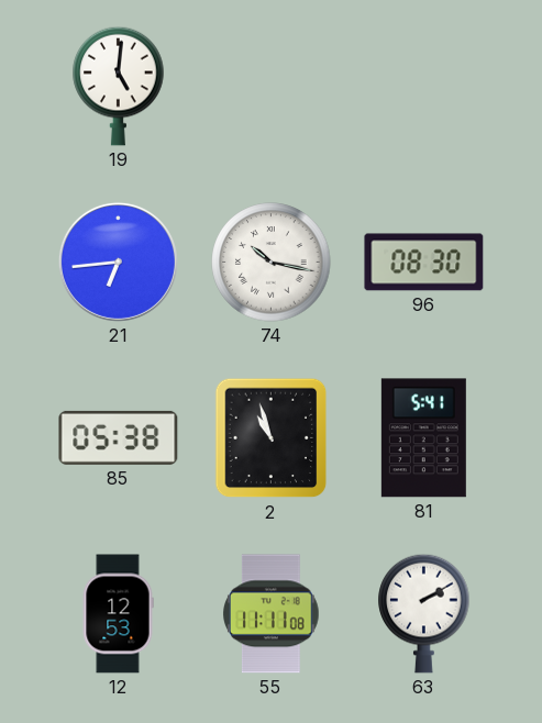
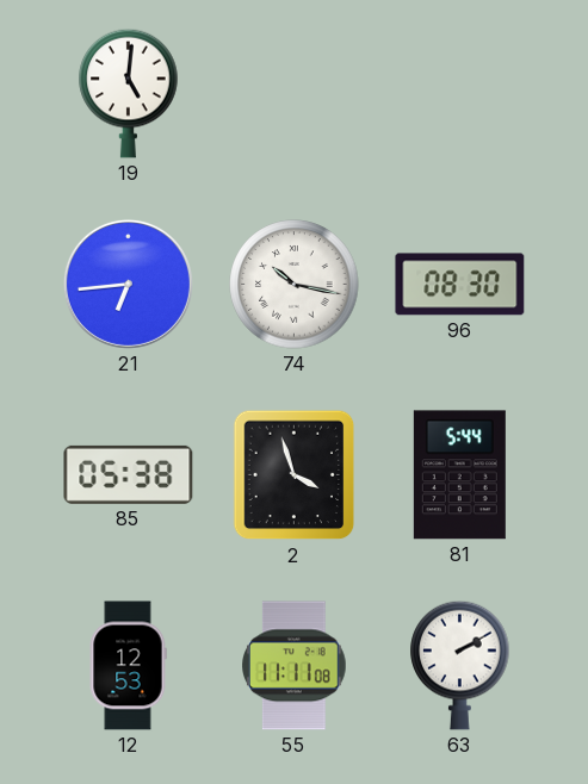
2: 10:57 -> 3:57 (295, 475)
81: 5:41 -> 5:44 (459, 475)
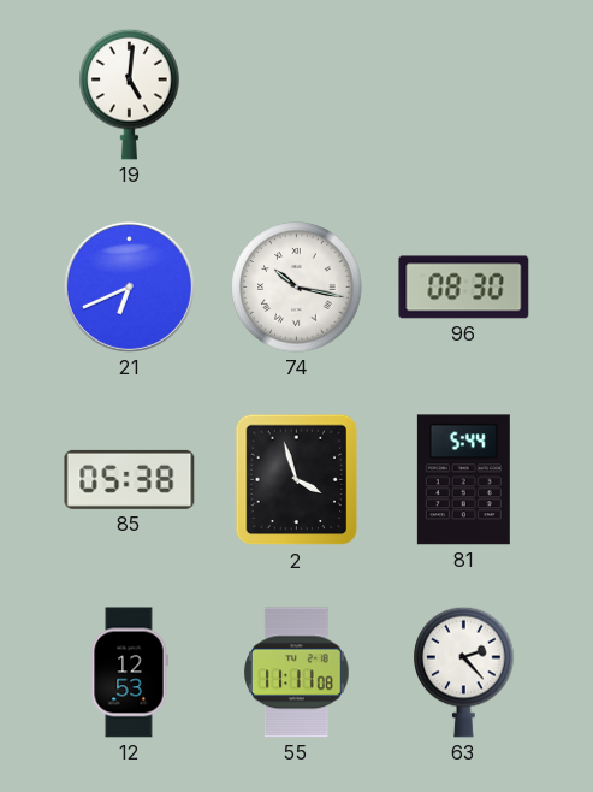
21: 6:44 -> 6:41 (129, 286)
63: 2:10 -> 2:23 (464, 672)
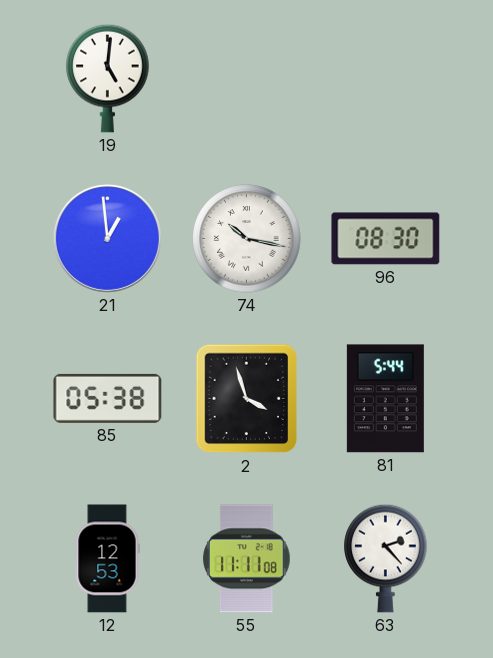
21: 6:41 -> 12:59 (107, 238)
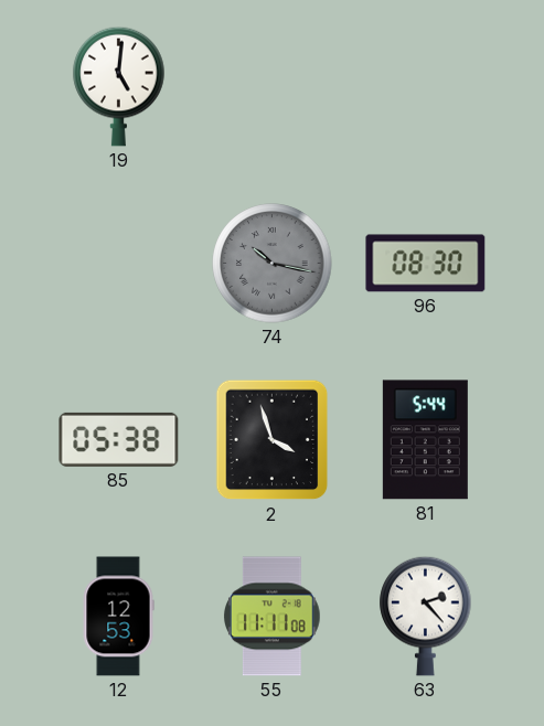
21: 12:59 -> none (107, 238)
74 dial: white -> grey (273, 264)
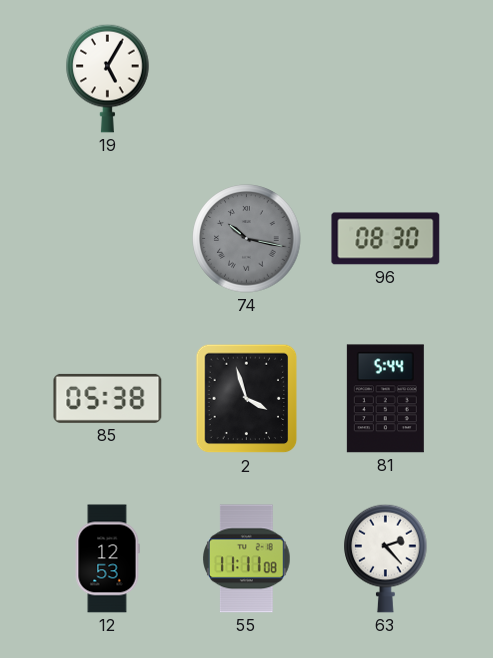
19: 5:01 -> 5:05 (108, 78)
